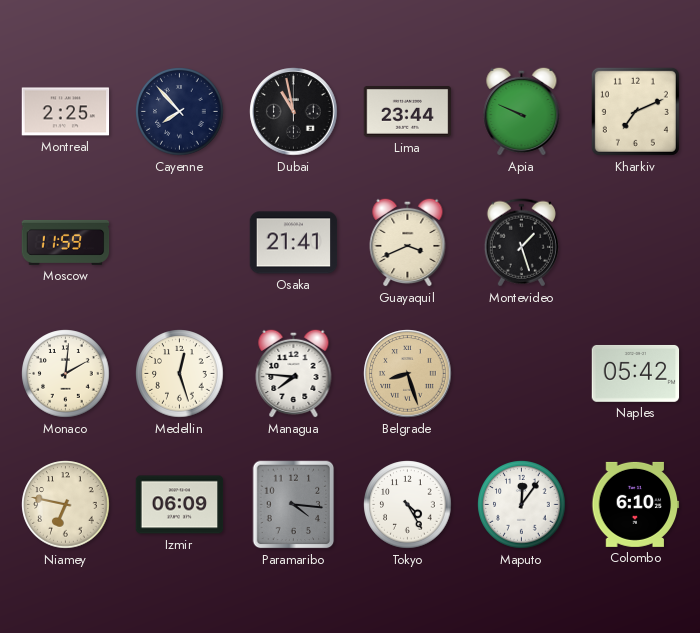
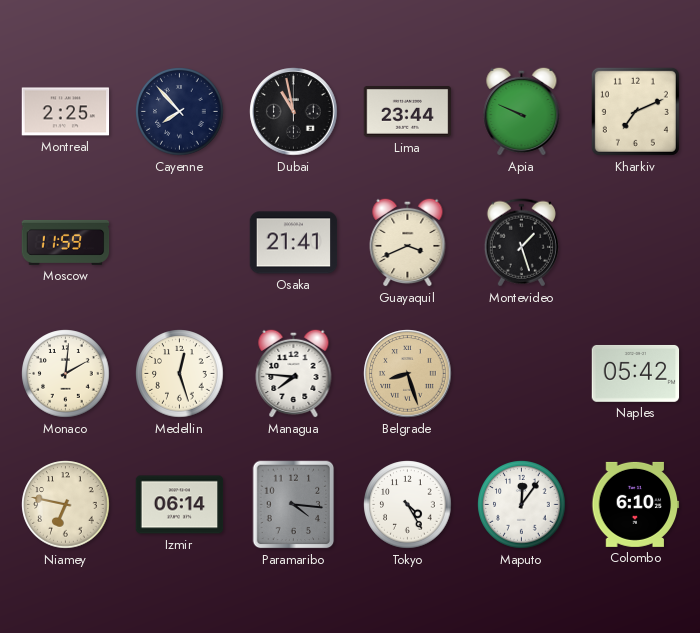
Izmir: 06:09 -> 06:14 (180, 505)
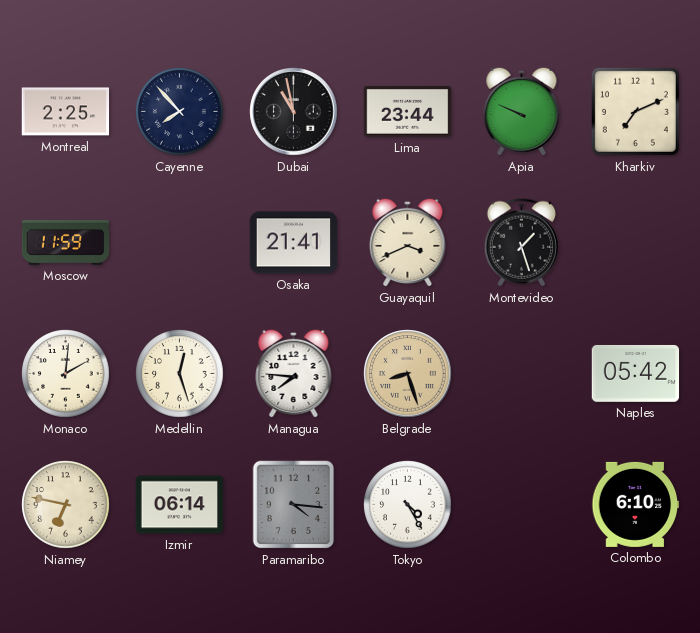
Maputo: 12:06 -> none (522, 505)
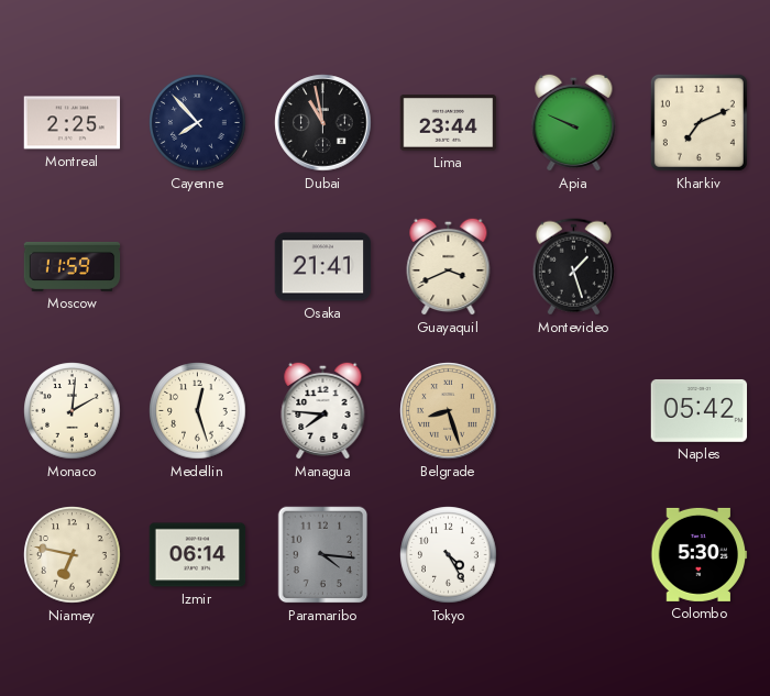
Colombo: 6:10 -> 5:30 (700, 554)
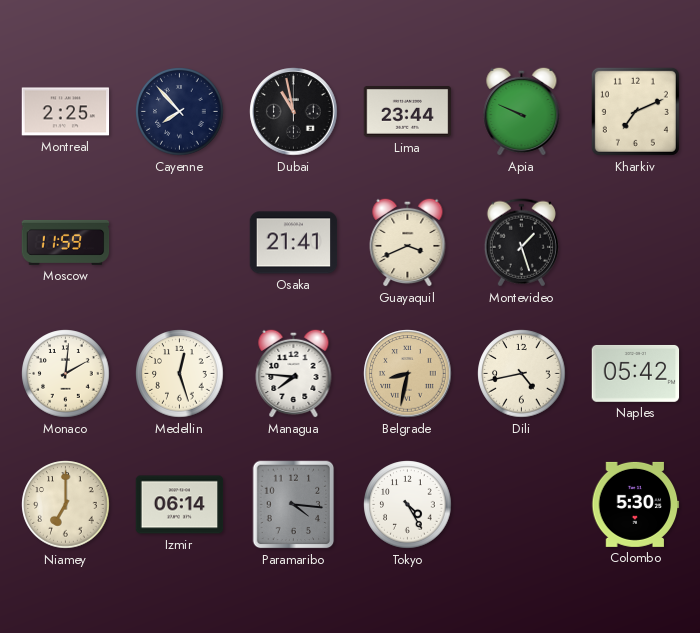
Belgrade: 8:27 -> 8:32 (408, 374)
Dili: none -> 4:43 (522, 374)
Niamey: 6:47 -> 7:00 (66, 505)
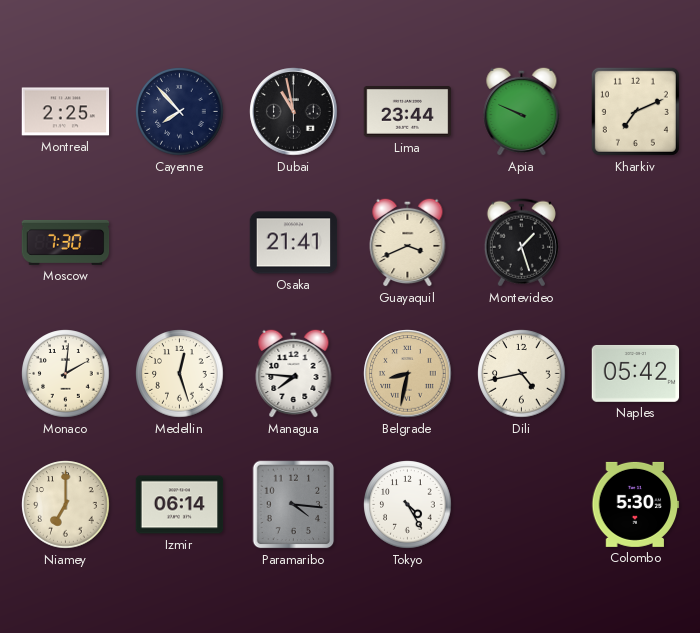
Moscow: 11:59 -> 7:30 (66, 242)
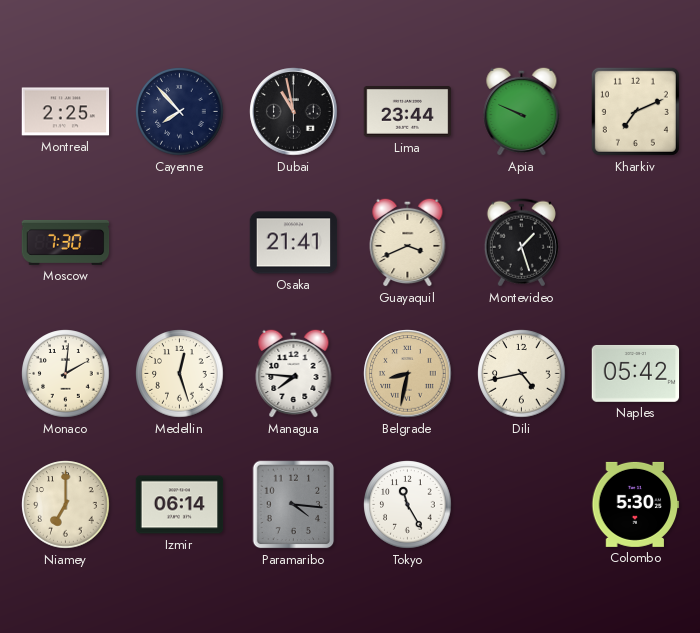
Tokyo: 4:25 -> 11:25 (408, 505)
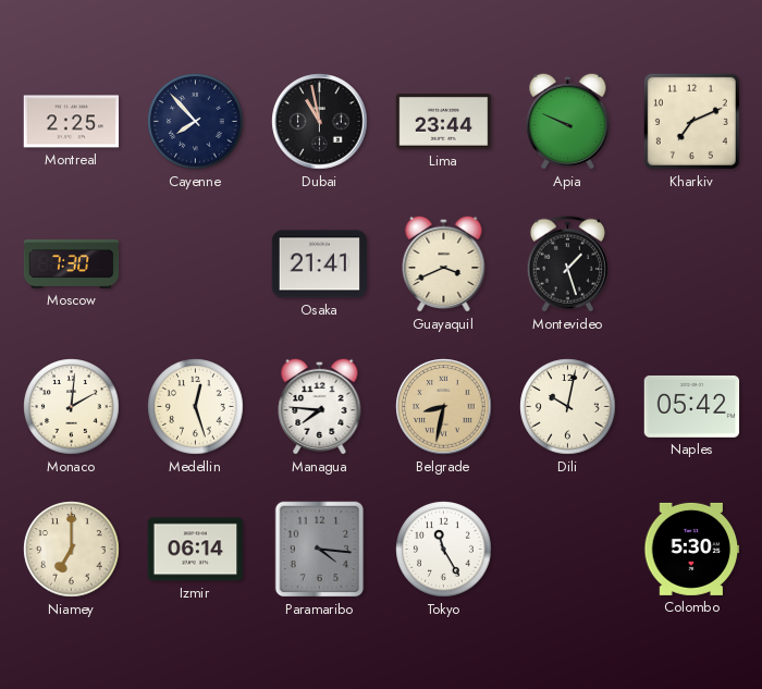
Dili: 4:43 -> 10:02 (568, 407)
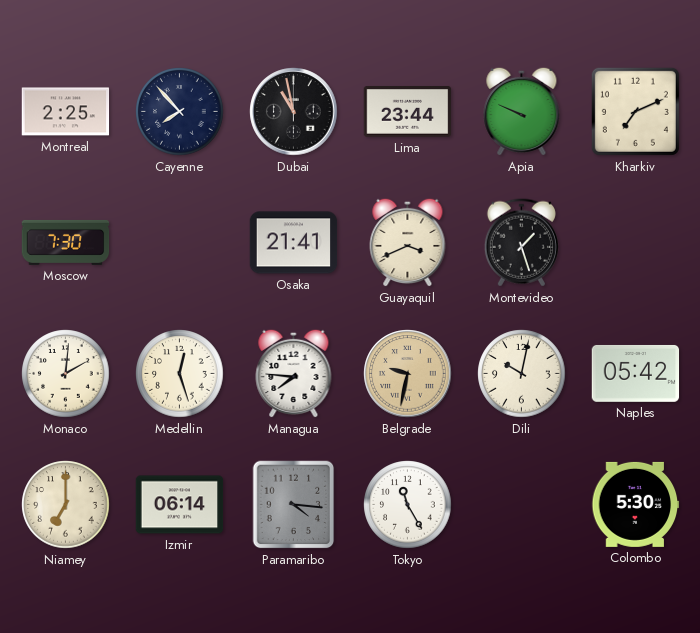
Belgrade: 8:32 -> 9:32 (408, 374)
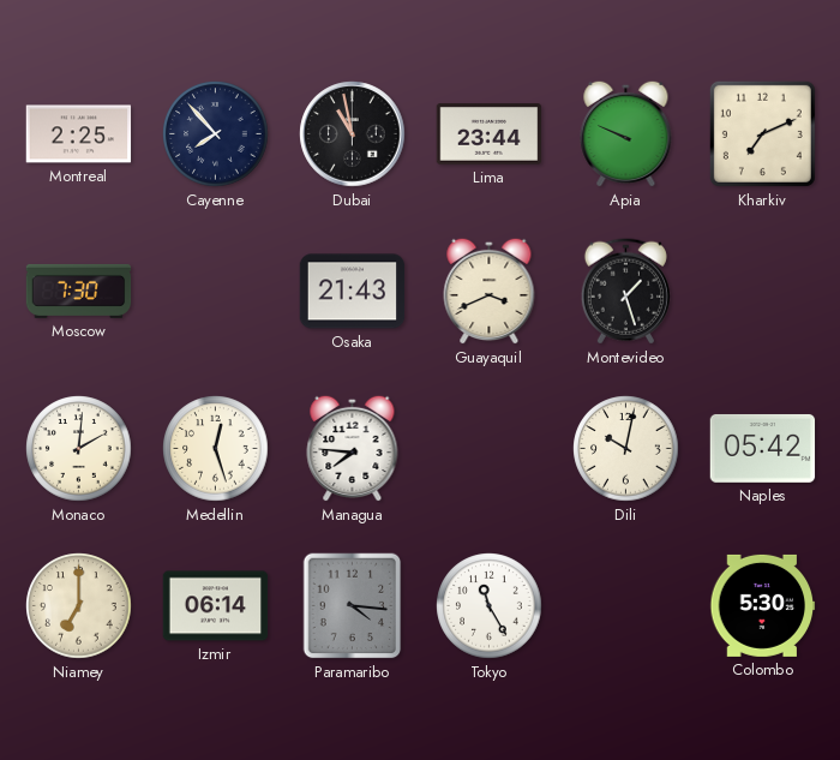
Osaka: 21:41 -> 21:43 (353, 292)
Belgrade: 9:32 -> none (408, 374)
